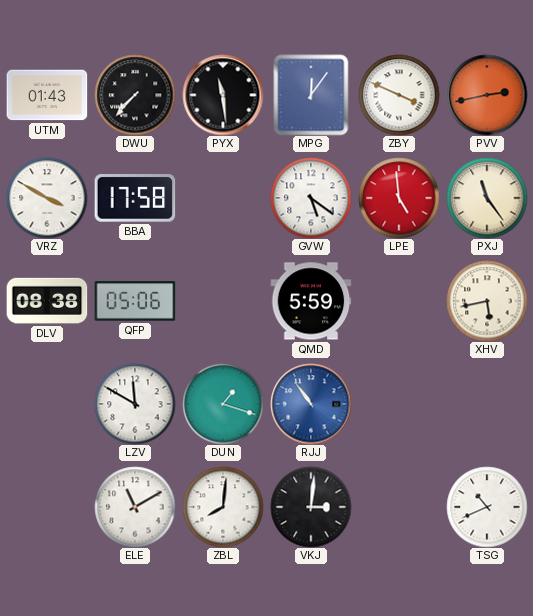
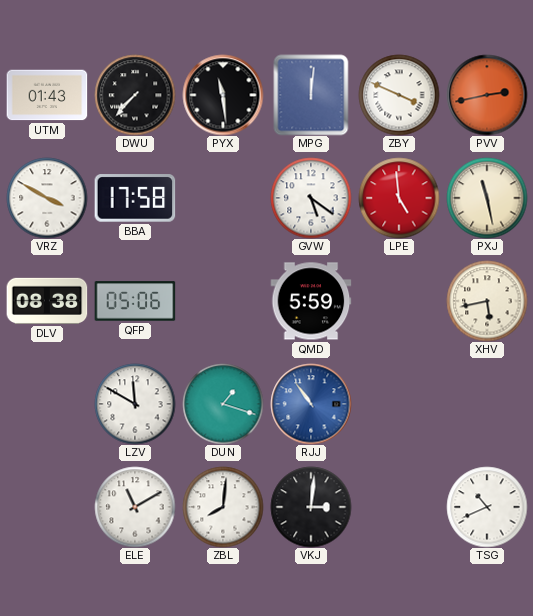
MPG: 12:06 -> 12:01 (311, 95)
PXJ: 11:24 -> 11:28 (487, 198)
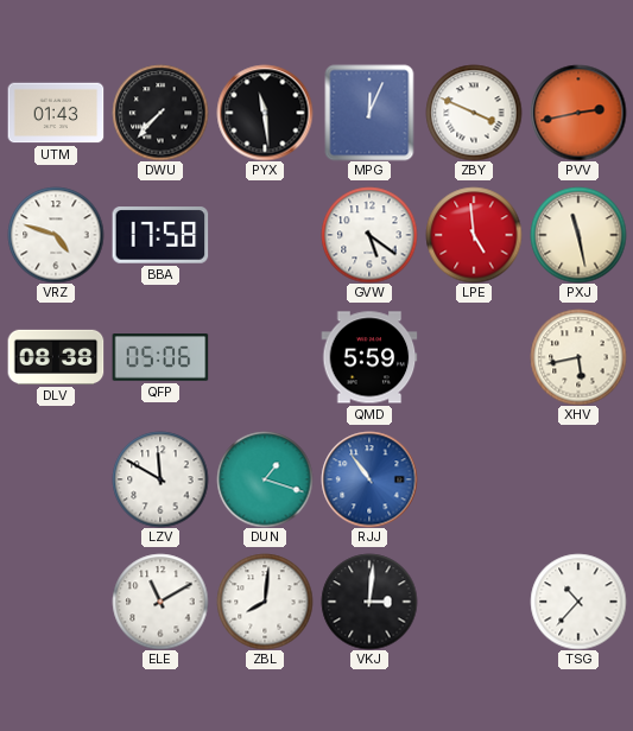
MPG: 12:01 -> 12:04 (369, 113)
VRZ: 3:50 -> 4:48 (56, 235)
TSG: 10:41 -> 10:37 (578, 602)
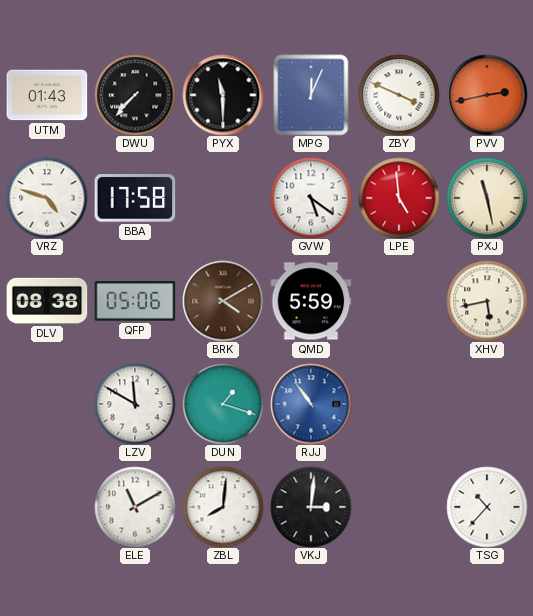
PYX: 11:29 -> 11:30 (223, 95)
BRK: none -> 4:10 (223, 301)
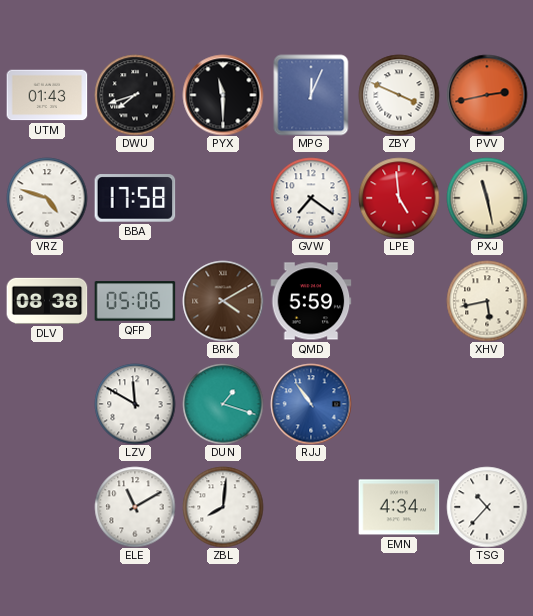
DWU: 7:37 -> 7:42 (135, 95)
GVW: 5:21 -> 7:21 (311, 198)
VKJ: 3:01 -> none (311, 507)
EMN: none -> 4:34 (399, 507)
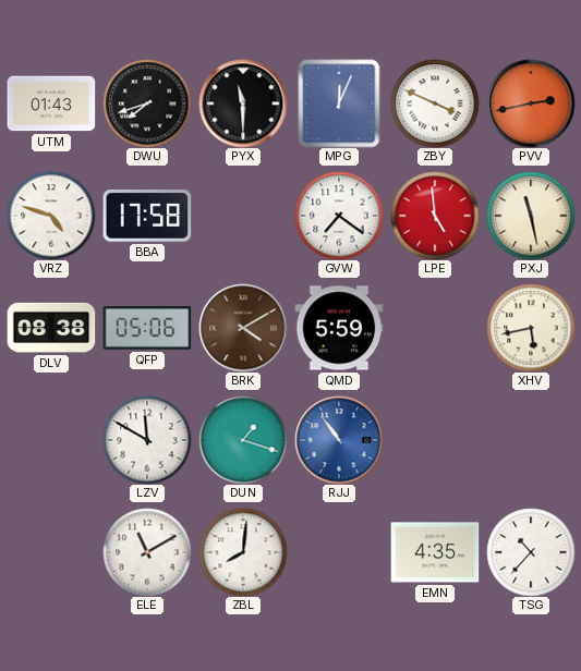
EMN: 4:34 -> 4:35 (435, 552)
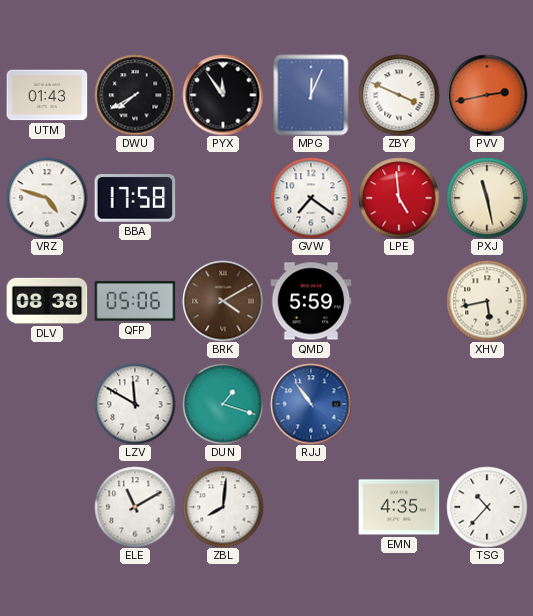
DWU: 7:42 -> 7:40 (135, 95)
PYX: 11:30 -> 11:54 (223, 95)
